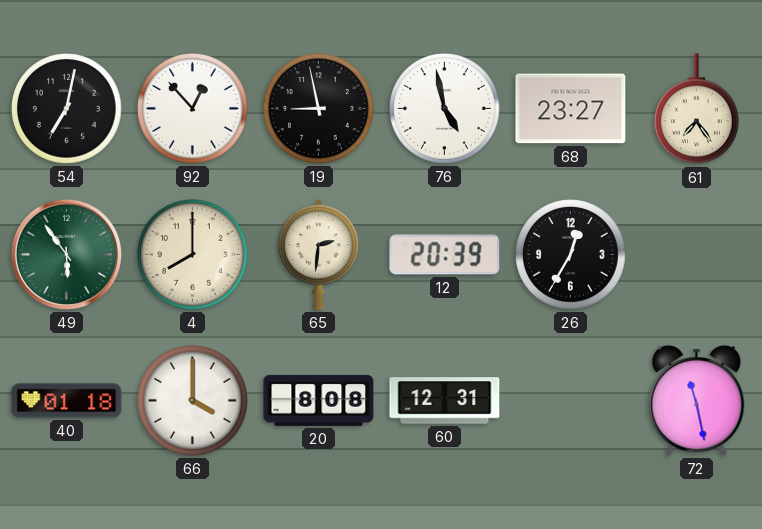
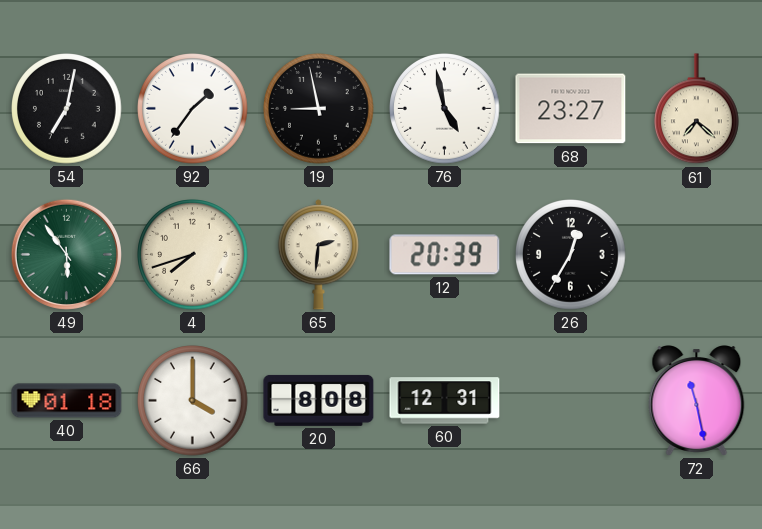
92: 12:53 -> 1:36 (193, 109)
61: 7:24 -> 7:22 (697, 109)
4: 8:00 -> 7:42 (193, 255)
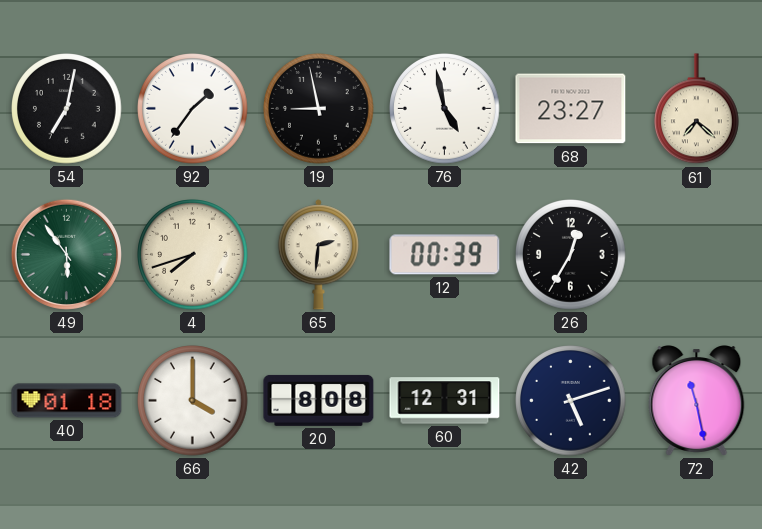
12: 20:39 -> 00:39 (445, 255)
42: none -> 5:12 (571, 401)
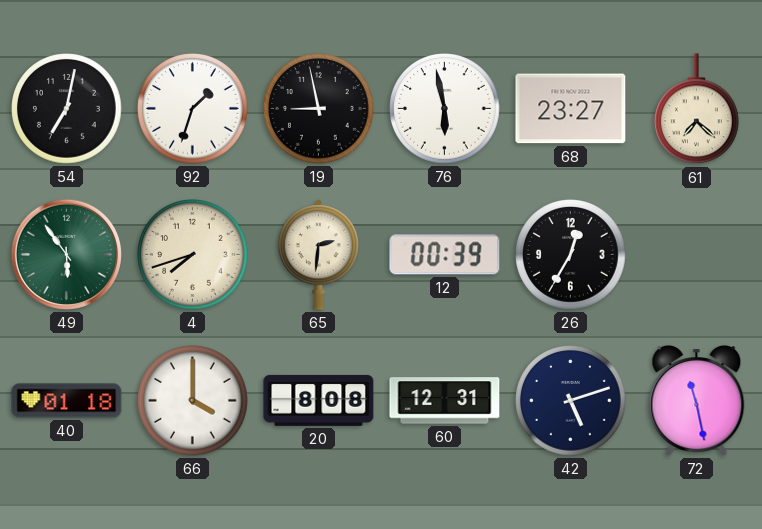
92: 1:36 -> 1:33 (193, 109)
76: 4:58 -> 5:58 (445, 109)
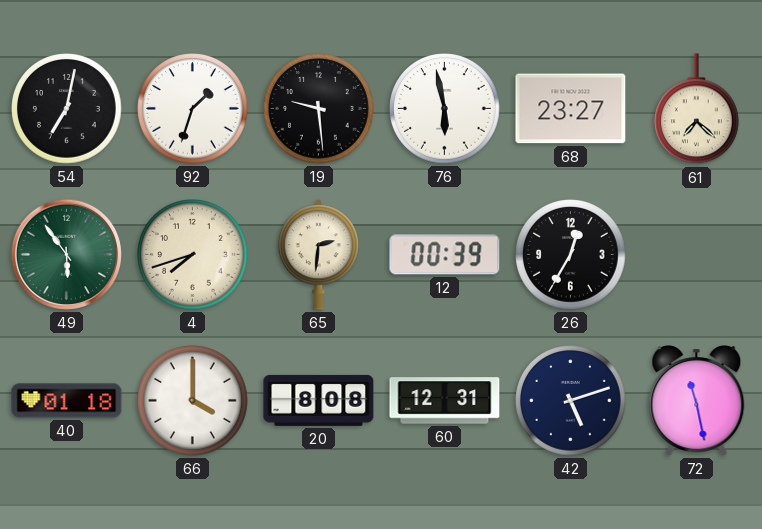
19: 8:58 -> 9:29 (319, 109)
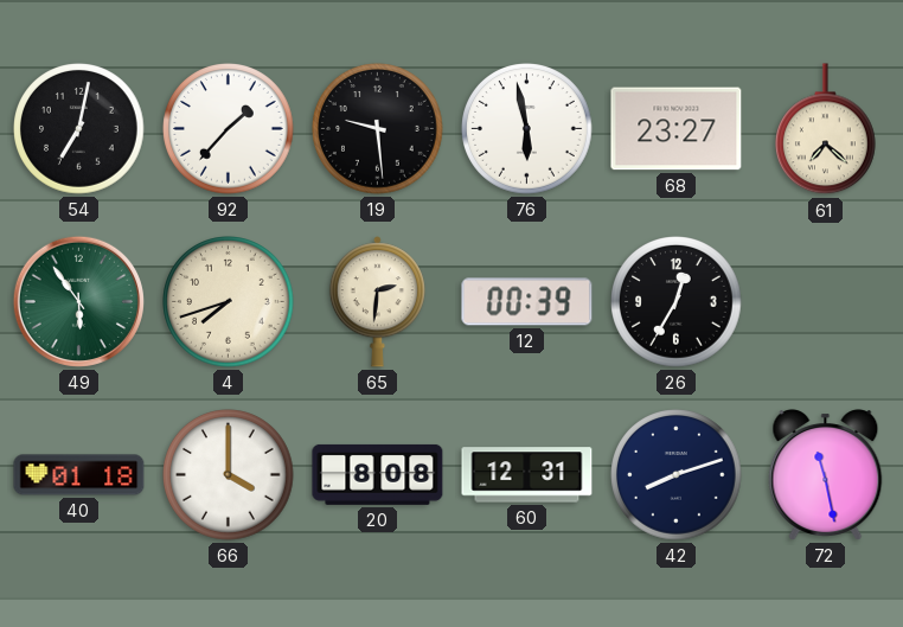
92: 1:33 -> 1:37 (229, 129)
42: 5:12 -> 8:12 (677, 475)
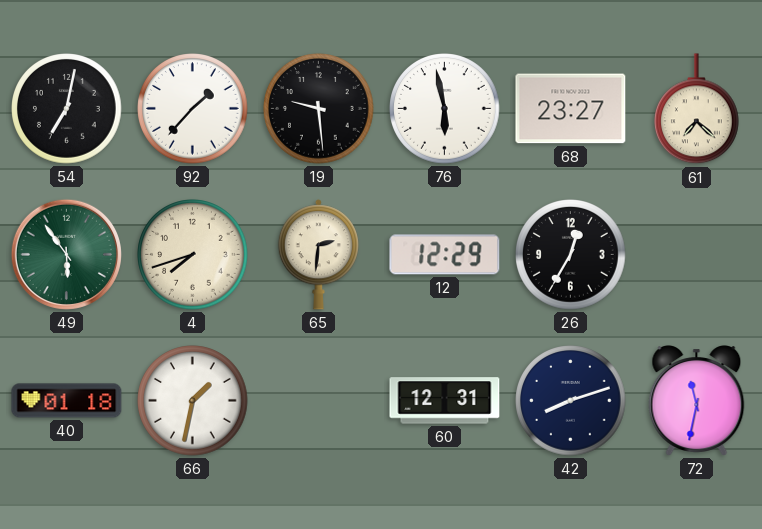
12: 00:39 -> 12:29 (445, 255)
66: 4:00 -> 1:32 (193, 401)
20: 8:08 -> none (378, 474)
72: 11:28 -> 11:32 (697, 401)
